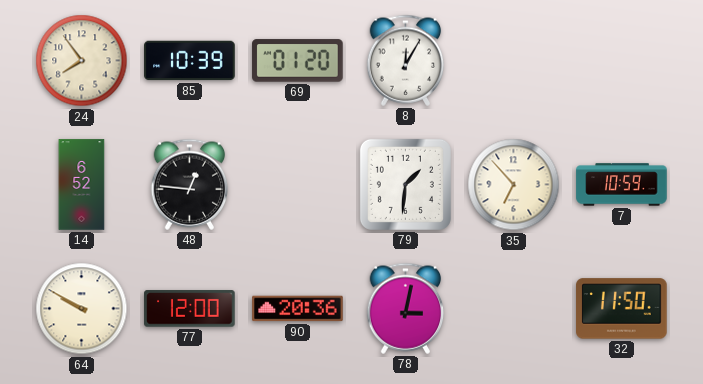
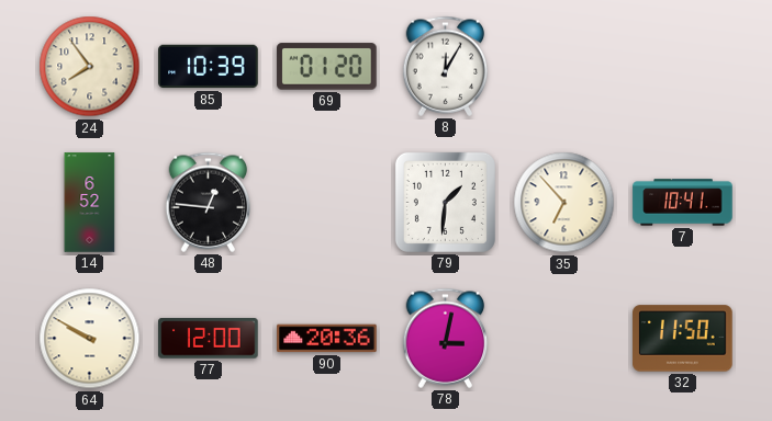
7: 10:59 -> 10:41 (683, 203)
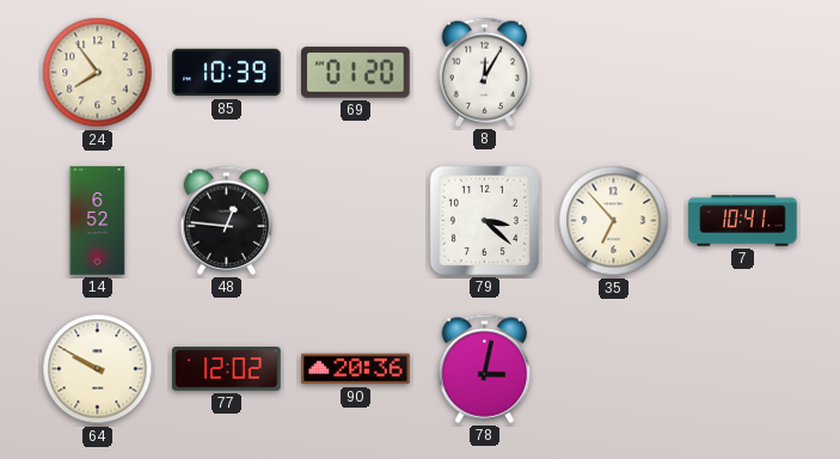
79: 1:31 -> 3:22 (484, 220)
77: 12:00 -> 12:02 (227, 369)
32: 11:50 -> none (683, 339)
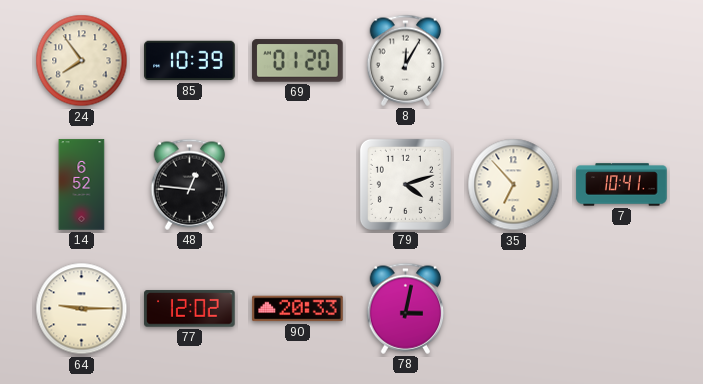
79: 3:22 -> 4:12 (405, 184)
64: 9:50 -> 9:15 (82, 309)
90: 20:36 -> 20:33 (298, 309)
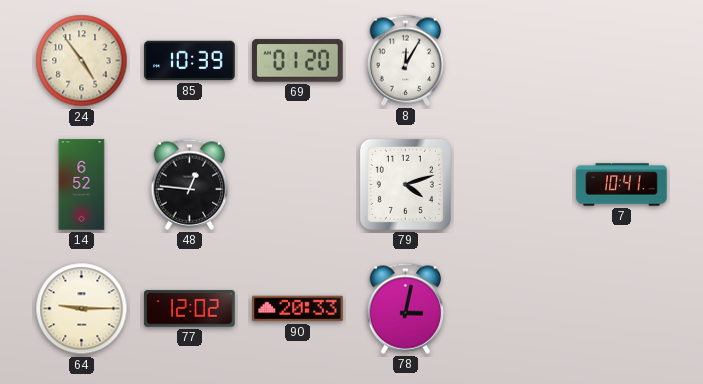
24: 7:54 -> 4:54 (82, 61)
35: 6:53 -> none (514, 185)
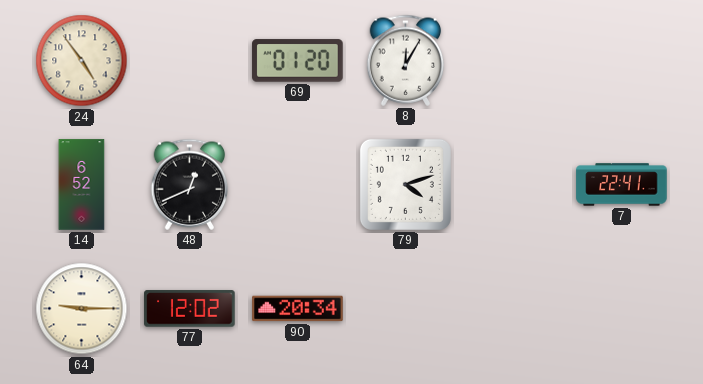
85: 10:39 -> none (190, 61)
48: 12:46 -> 12:41 (190, 184)
7: 10:41 -> 22:41 (622, 185)
90: 20:33 -> 20:34 (298, 309)
78: 3:02 -> none (406, 308)
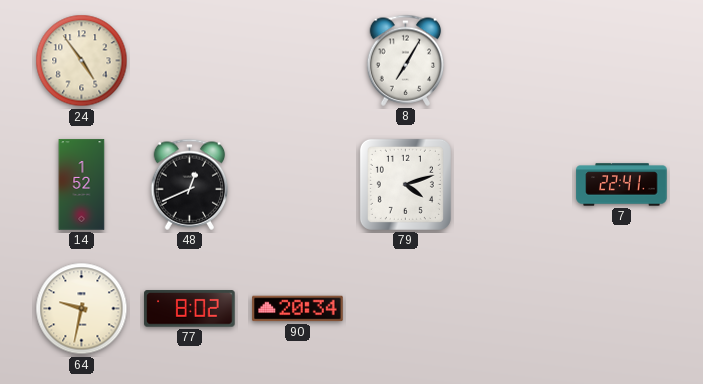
69: 01:20 -> none (298, 61)
8: 12:05 -> 7:05 (406, 60)
14: 6:52 -> 1:52 (82, 185)
64: 9:15 -> 9:32 (82, 309)
77: 12:02 -> 8:02 (190, 309)
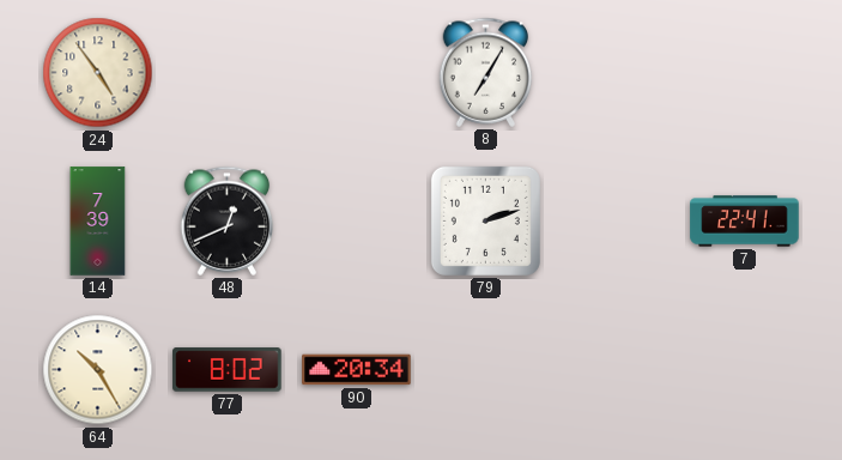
14: 1:52 -> 7:39 (98, 222)
79: 4:12 -> 2:12 (485, 220)
64: 9:32 -> 10:25 (98, 370)
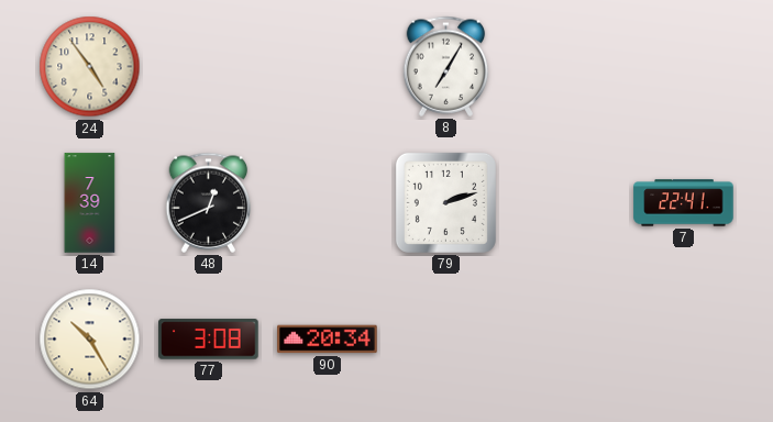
77: 8:02 -> 3:08 (209, 340)
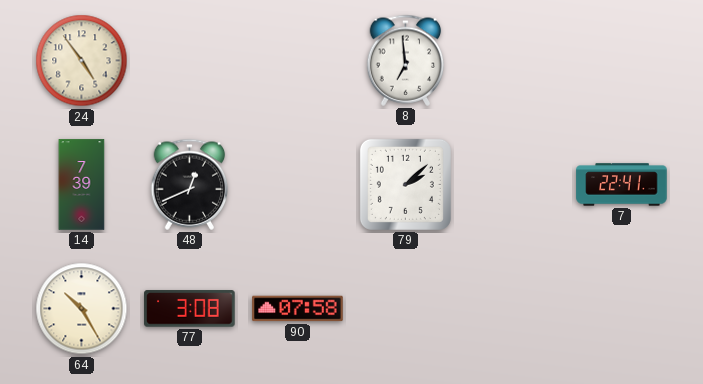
8: 7:05 -> 6:59 (406, 60)
79: 2:12 -> 2:08 (405, 184)
90: 20:34 -> 07:58 (298, 309)
